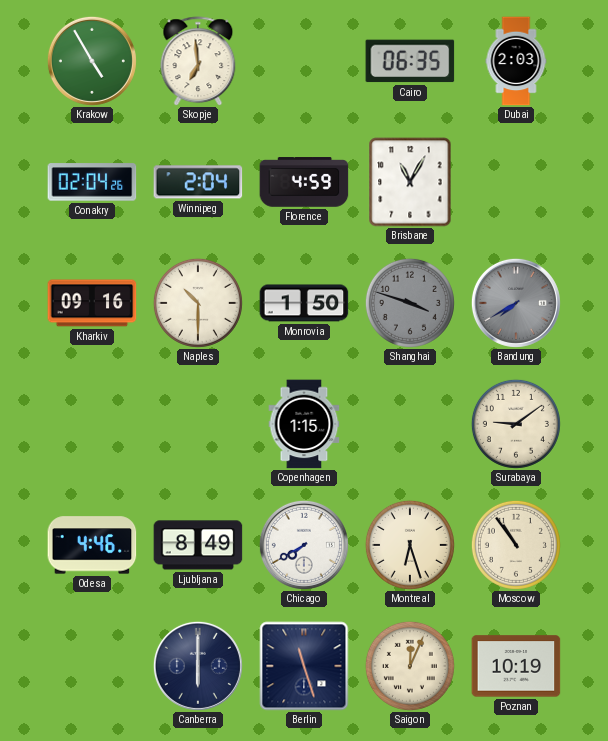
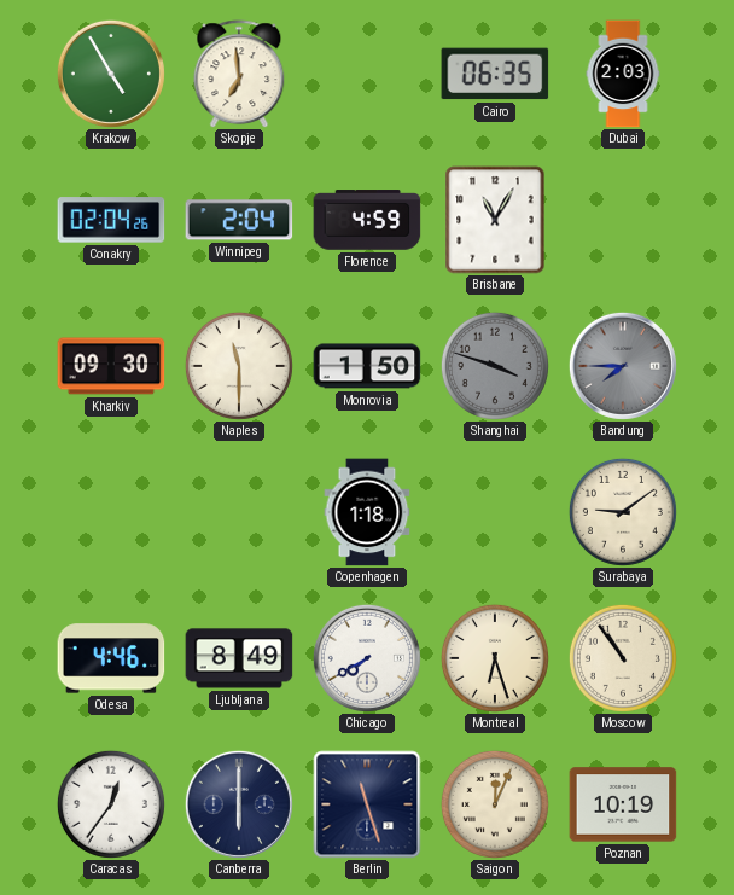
Kharkiv: 09:16 -> 09:30 (111, 366)
Naples: 10:30 -> 11:30 (239, 366)
Bandung: 7:40 -> 7:45 (623, 366)
Copenhagen: 1:15 -> 1:18 (367, 512)
Caracas: none -> 12:36 (111, 804)
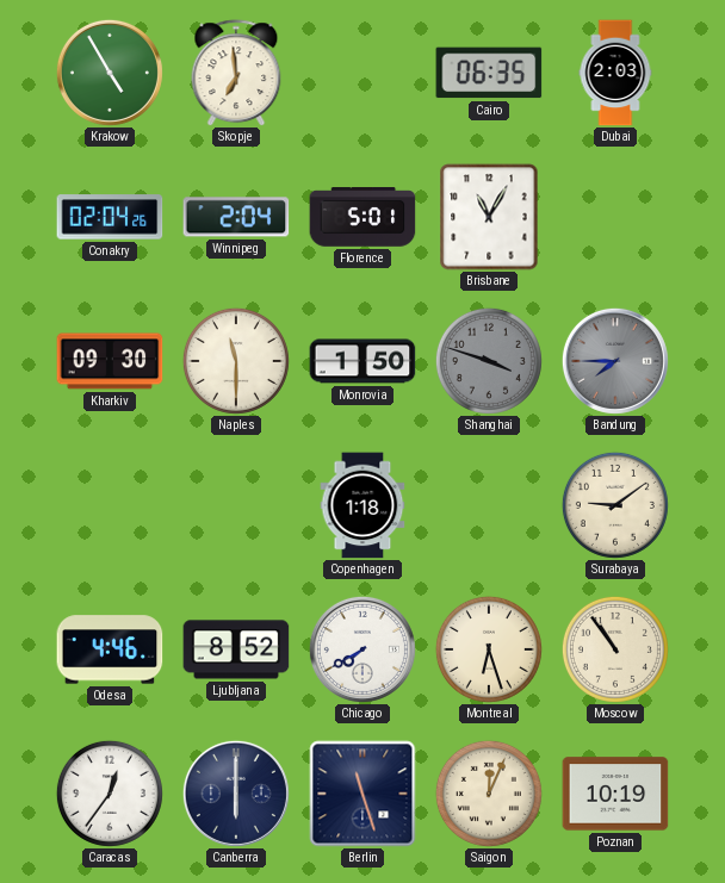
Florence: 4:59 -> 5:01 (362, 217)
Ljubljana: 8:49 -> 8:52 (236, 649)
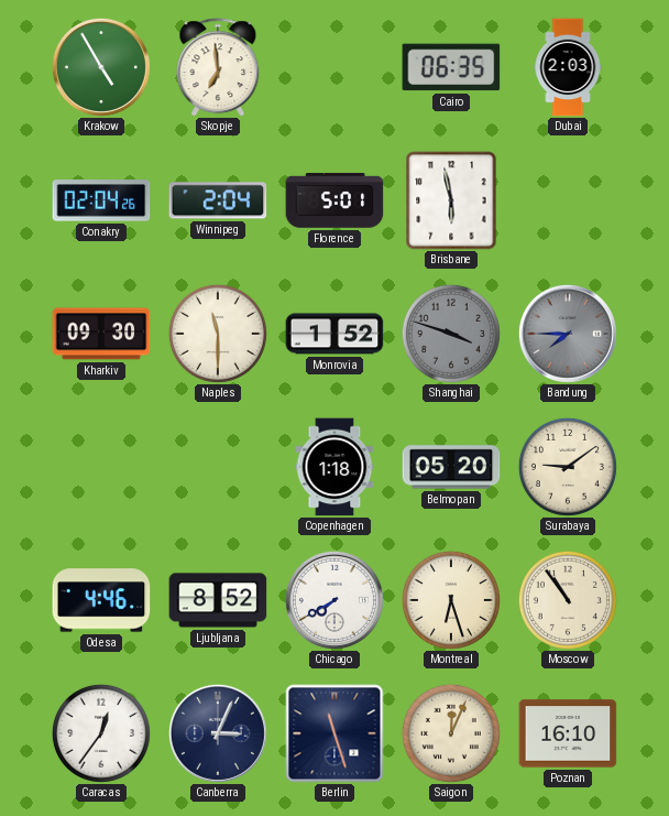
Brisbane: 11:05 -> 5:58 (451, 200)
Monrovia: 1:50 -> 1:52 (334, 334)
Belmopan: none -> 05:20 (451, 467)
Canberra: 6:00 -> 3:04 (218, 733)
Poznan: 10:19 -> 16:10 (568, 733)
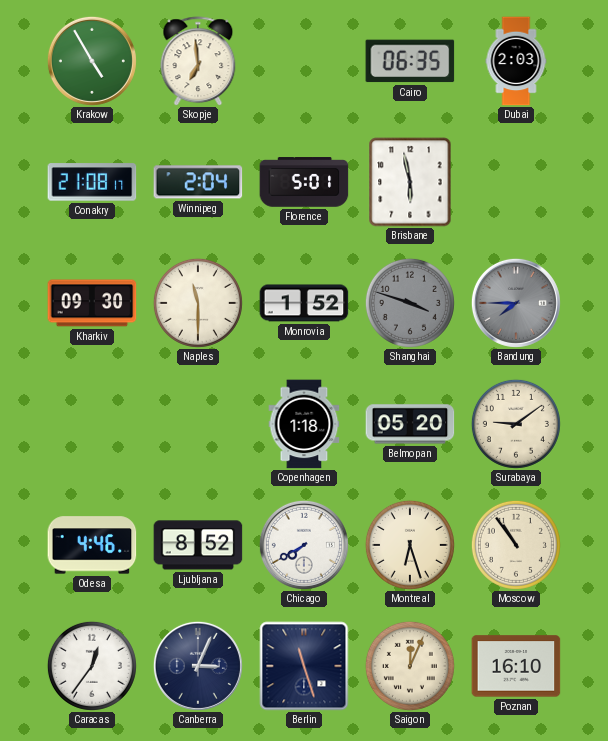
Conakry: 02:04 -> 21:08 (92, 182)
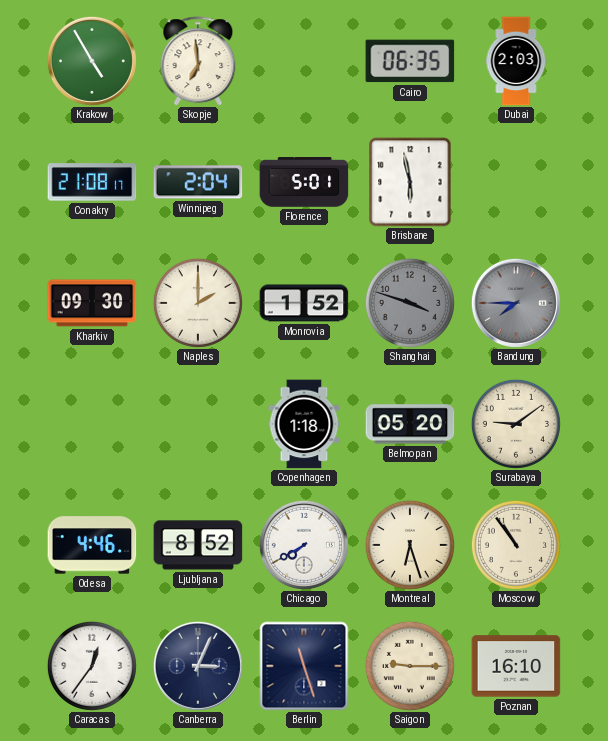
Naples: 11:30 -> 2:00 (198, 303)
Saigon: 12:04 -> 9:15 (410, 666)
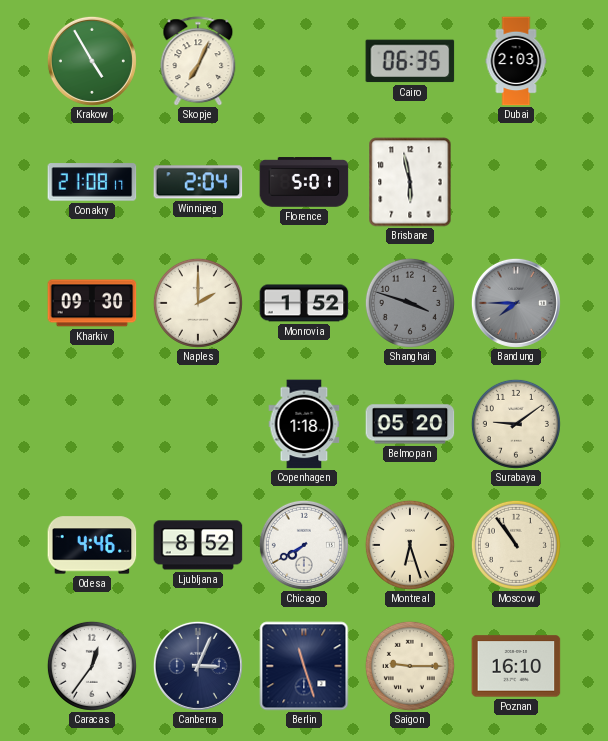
Skopje: 6:59 -> 7:04 (198, 61)
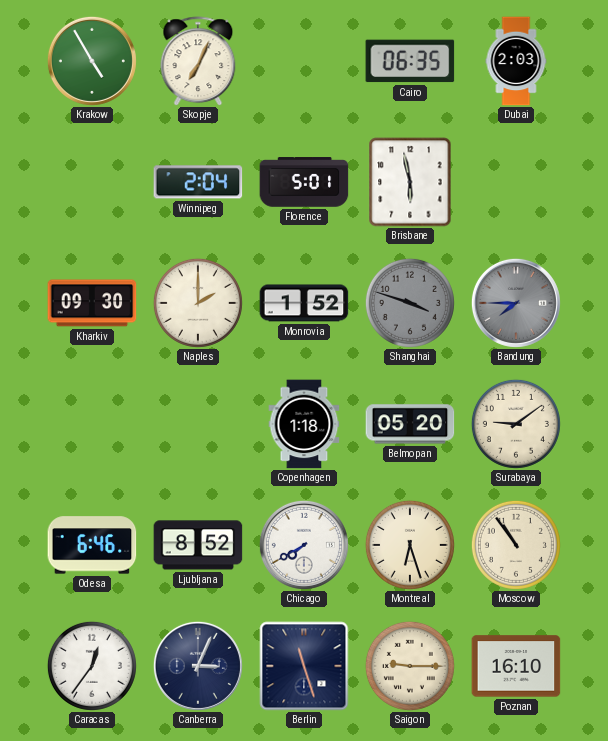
Conakry: 21:08 -> none (92, 182)
Odesa: 4:46 -> 6:46 (92, 545)
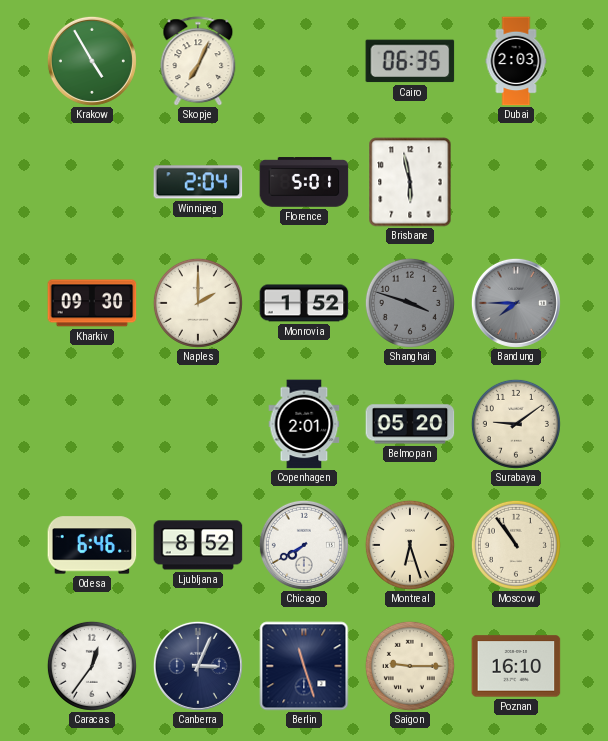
Copenhagen: 1:18 -> 2:01 (304, 424)
